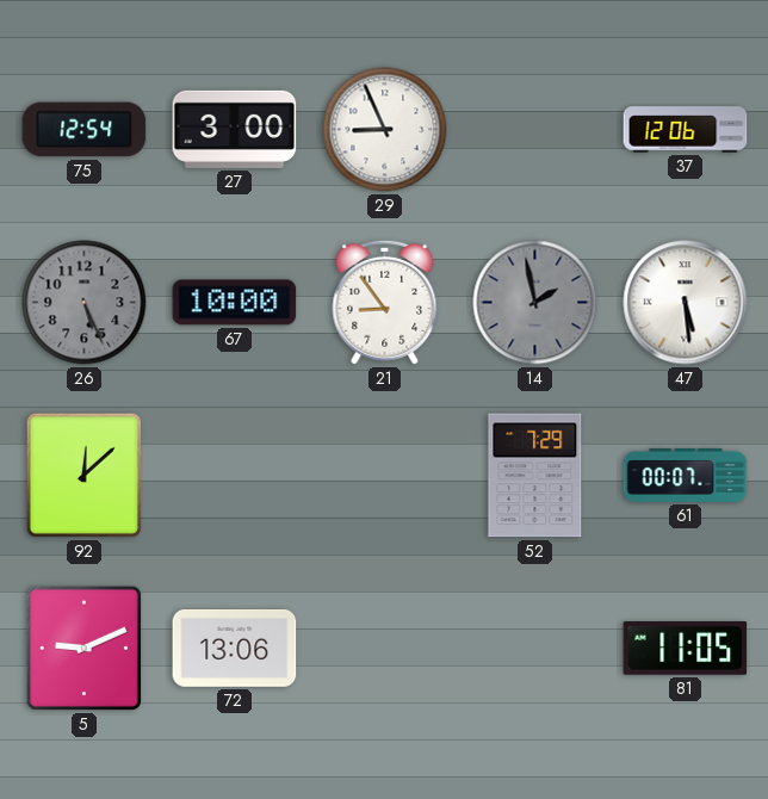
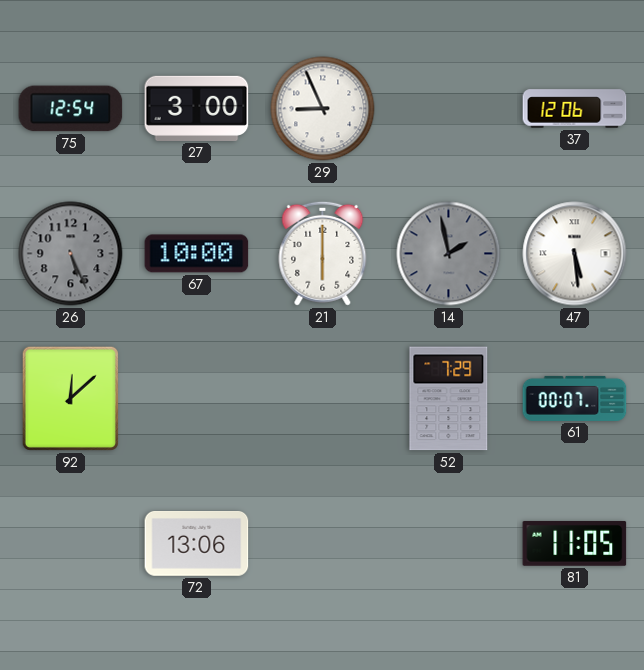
21: 8:54 -> 6:00 (323, 253)
5: 9:11 -> none (83, 648)
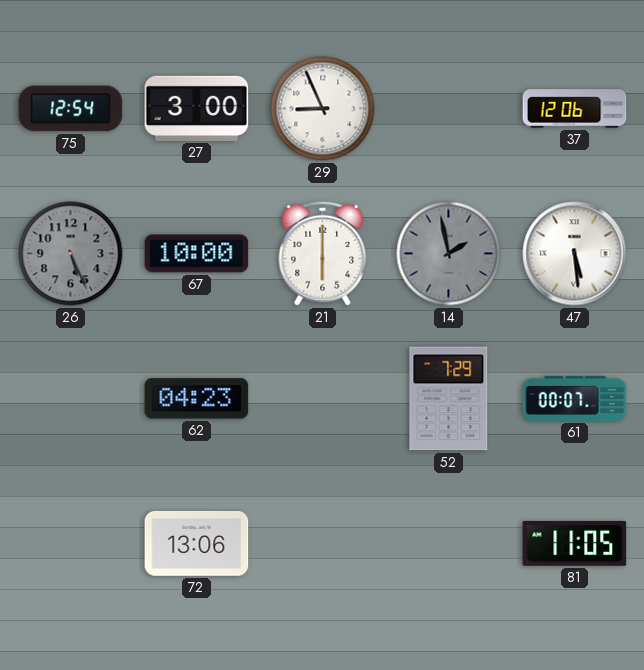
92: 12:08 -> none (70, 398)
62: none -> 04:23 (197, 399)
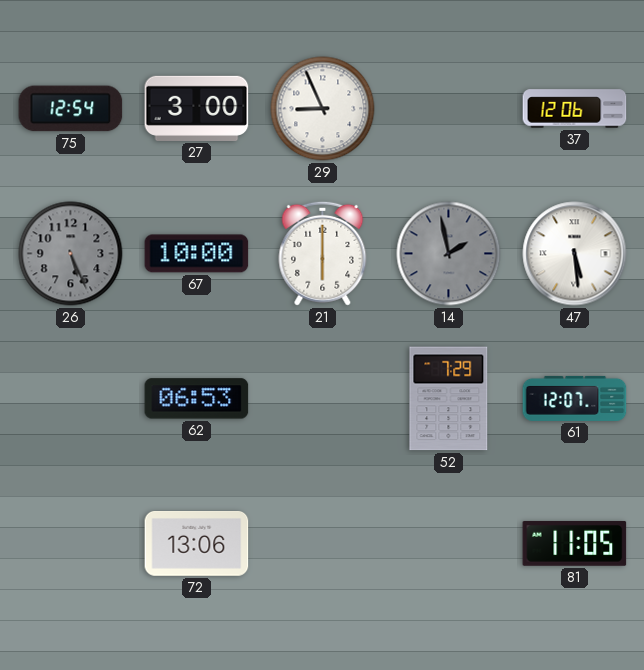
62: 04:23 -> 06:53 (197, 399)
61: 00:07 -> 12:07 (575, 398)
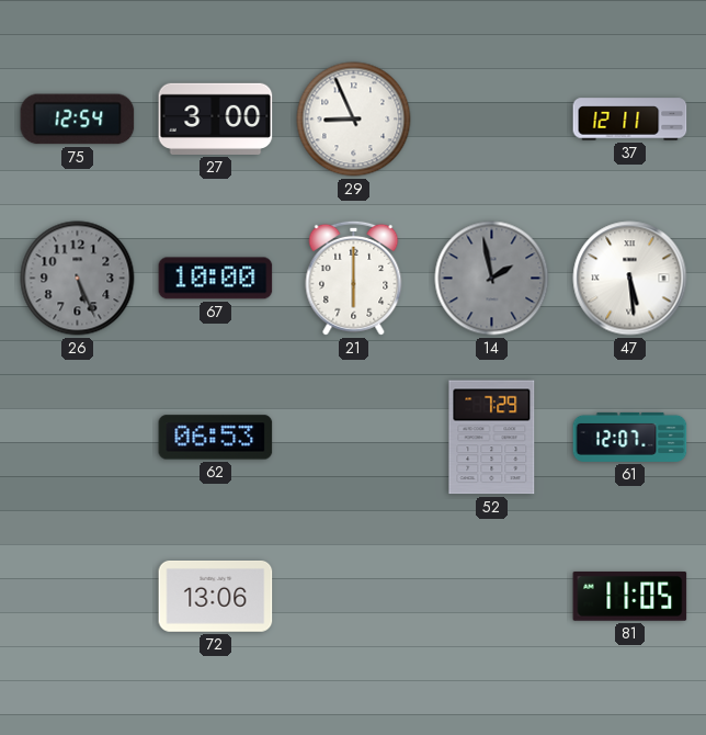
37: 12:06 -> 12:11 (630, 120)
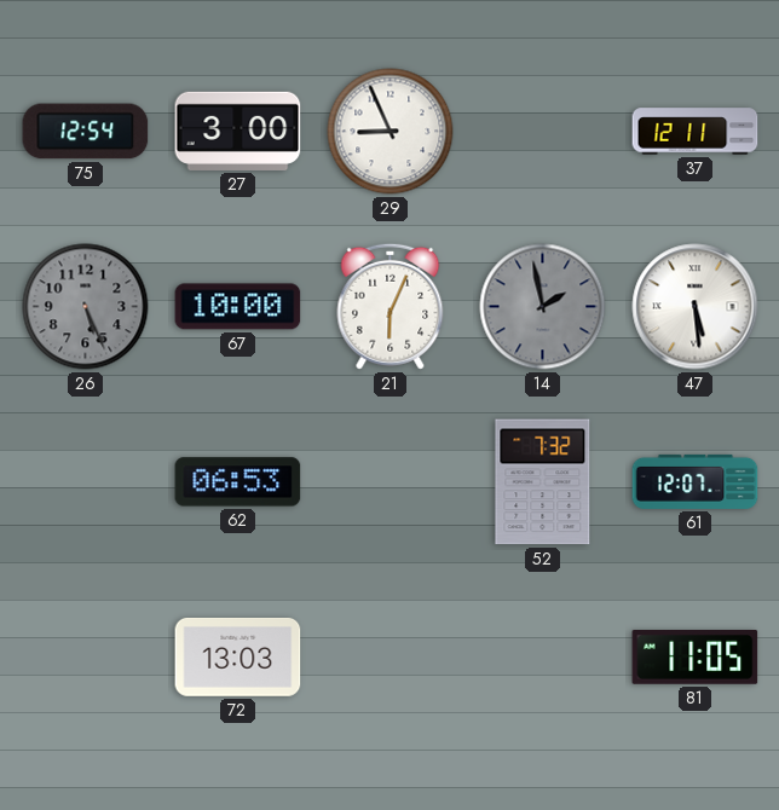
21: 6:00 -> 6:04 (391, 306)
52: 7:29 -> 7:32 (543, 482)
72: 13:06 -> 13:03 (238, 658)
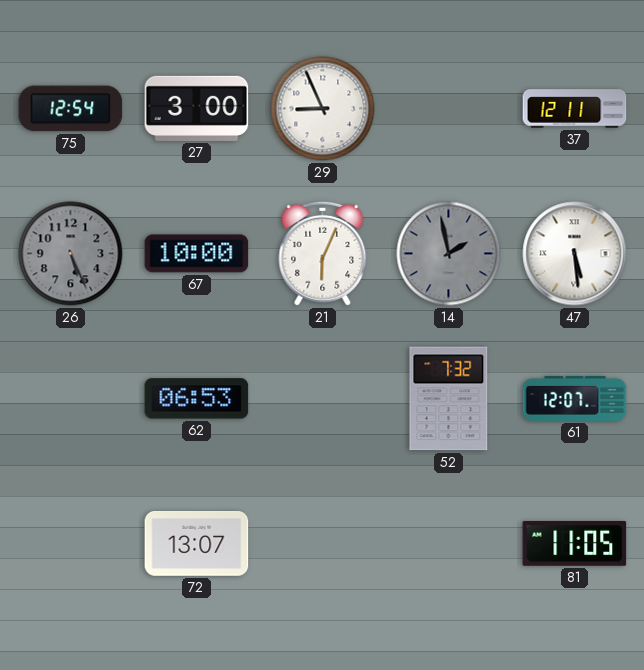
72: 13:03 -> 13:07 (197, 544)
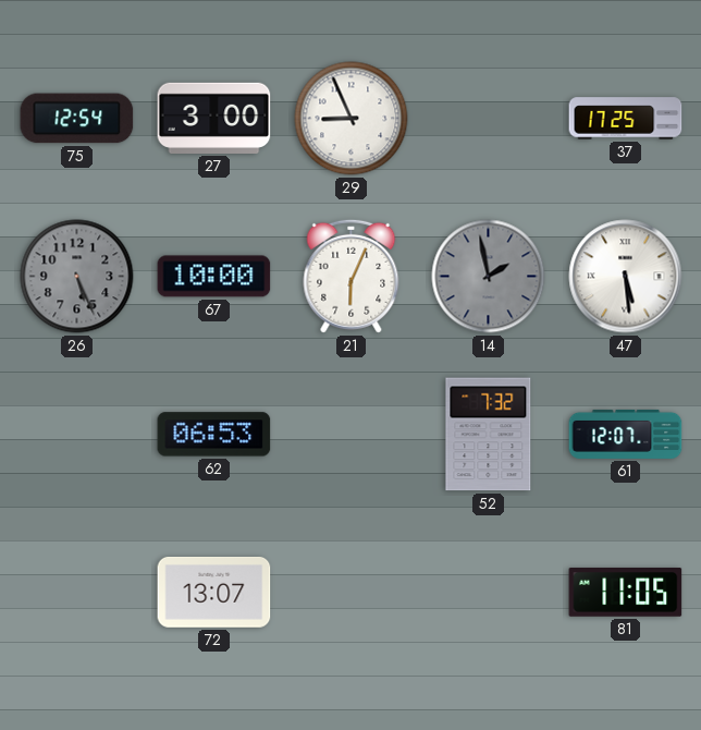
37: 12:11 -> 17:25 (626, 119)
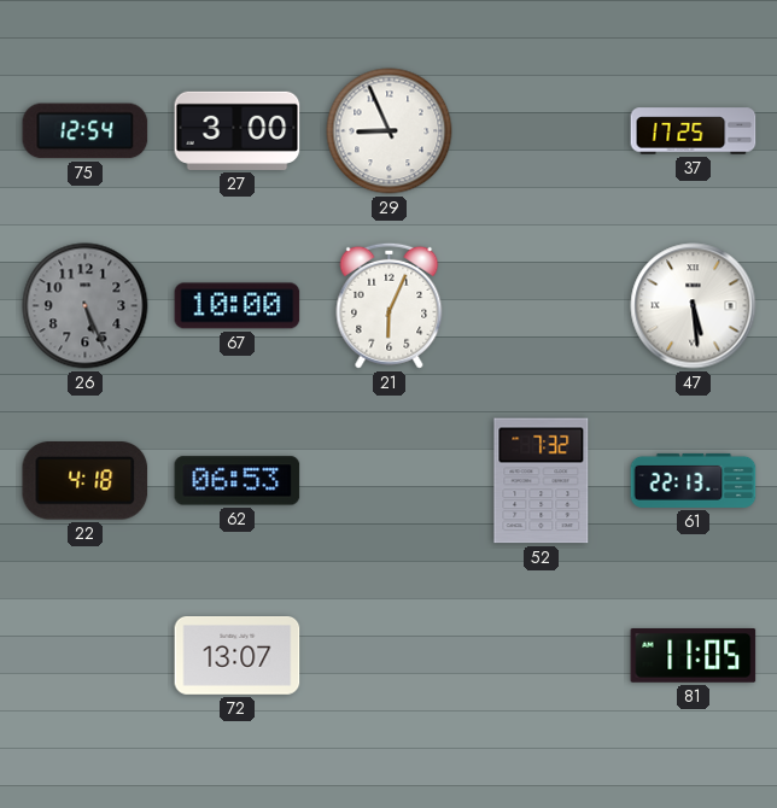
14: 1:58 -> none (489, 277)
22: none -> 4:18 (86, 481)
61: 12:07 -> 22:13 (694, 480)
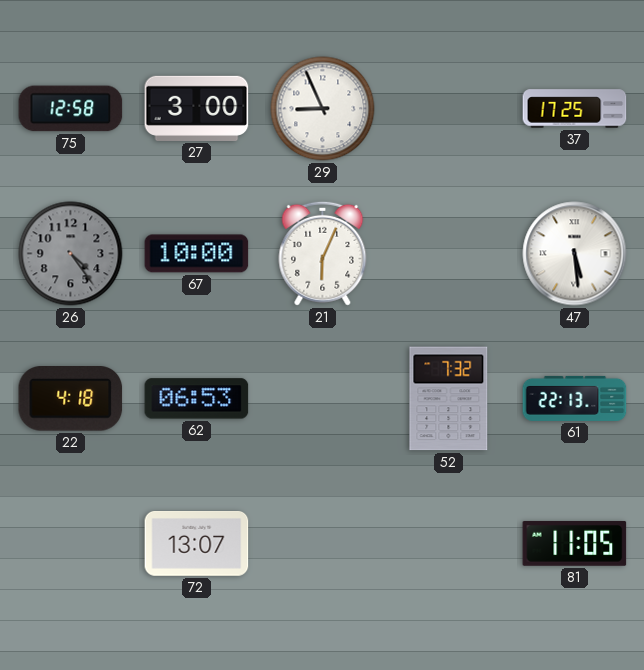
75: 12:54 -> 12:58 (71, 109)
26: 5:26 -> 4:24 (71, 254)
